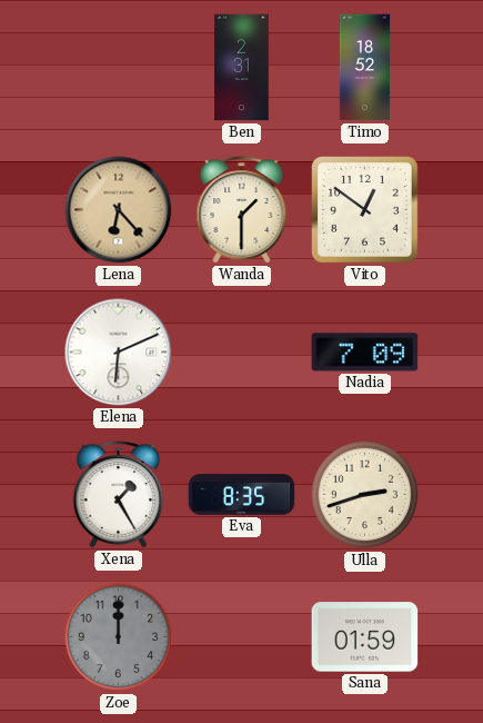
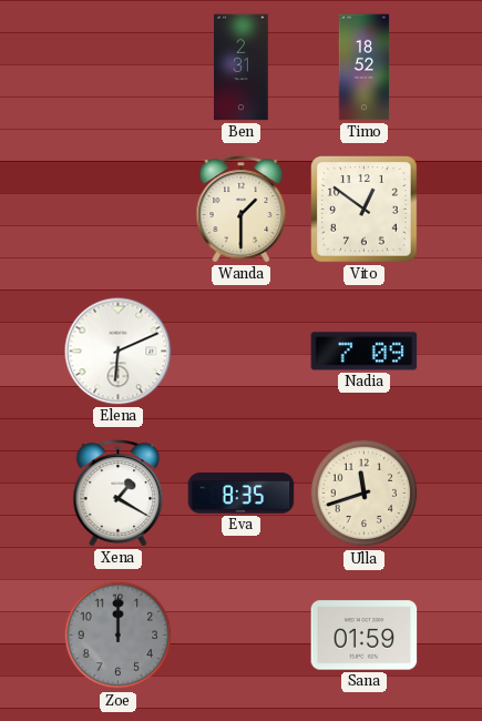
Lena: 6:23 -> none (119, 210)
Xena: 1:25 -> 1:20 (119, 494)
Ulla: 2:42 -> 11:42 (365, 494)
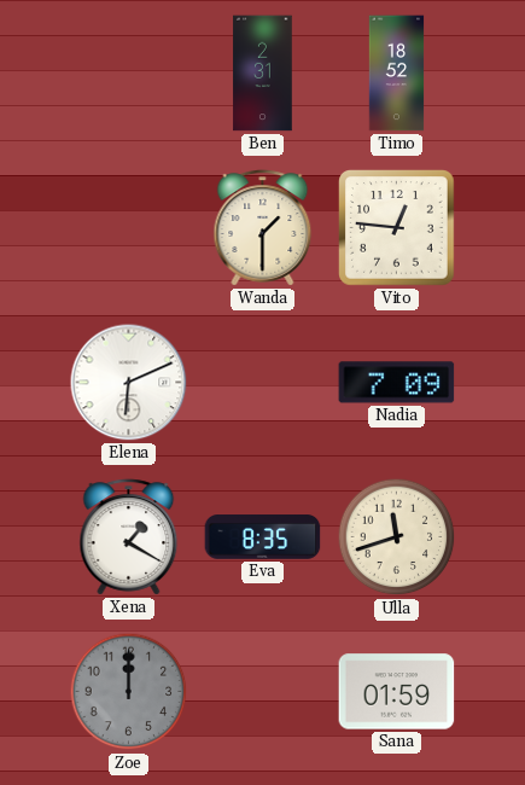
Vito: 12:51 -> 12:46 (397, 228)
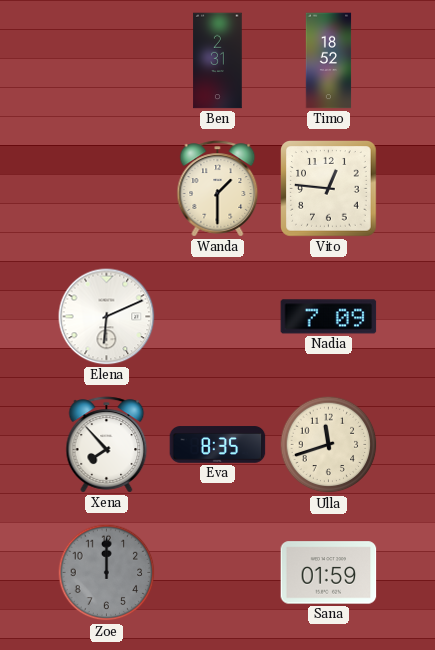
Xena: 1:20 -> 7:53 (107, 445)
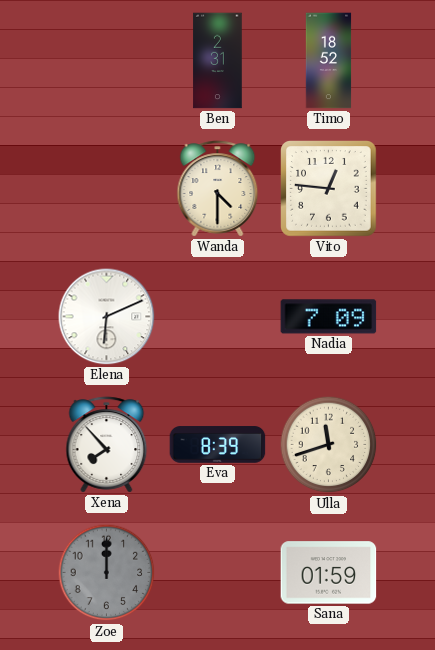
Wanda: 1:30 -> 4:30 (218, 189)
Eva: 8:35 -> 8:39 (218, 445)
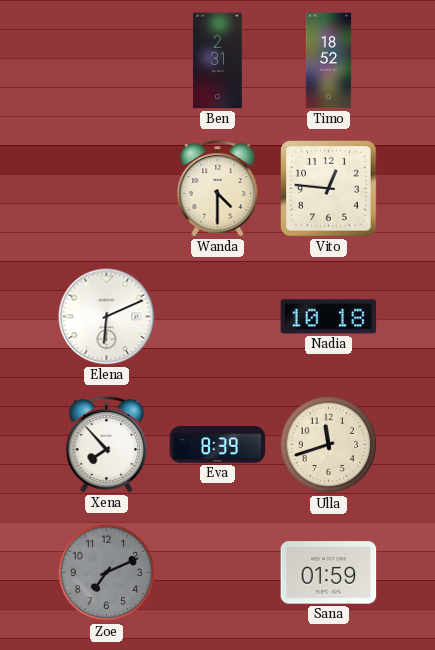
Nadia: 7:09 -> 10:18 (329, 317)
Zoe: 12:00 -> 7:11 (107, 573)
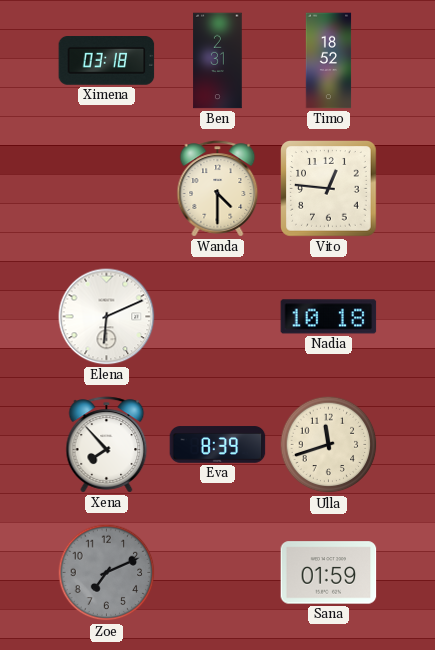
Ximena: none -> 03:18 (107, 61)
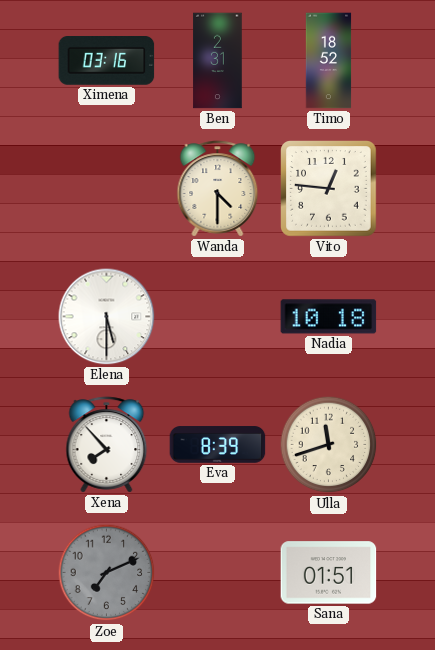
Ximena: 03:18 -> 03:16 (107, 61)
Elena: 6:11 -> 5:30 (107, 317)
Sana: 01:59 -> 01:51 (329, 573)
